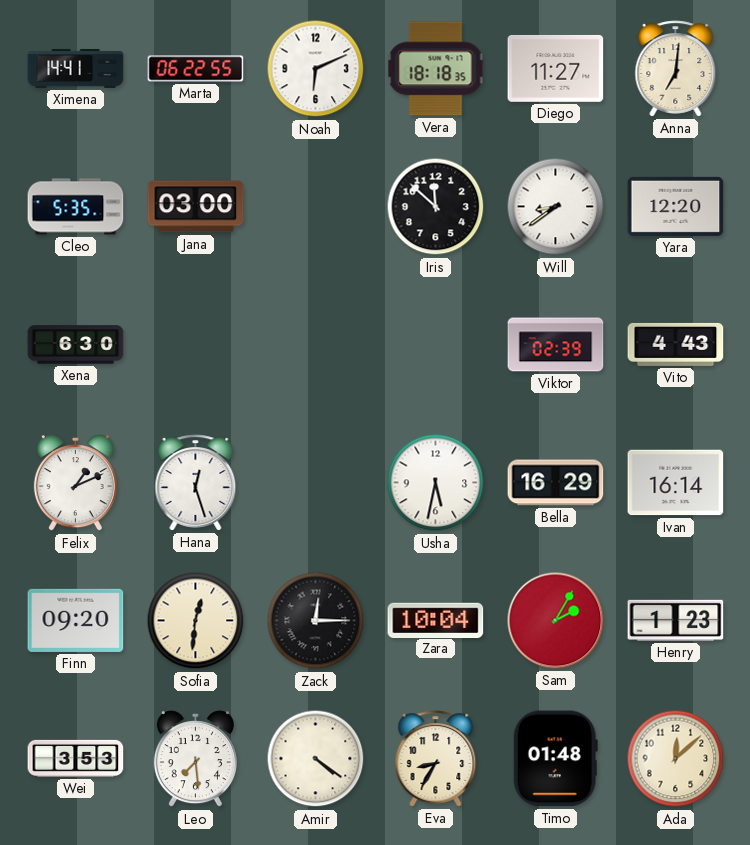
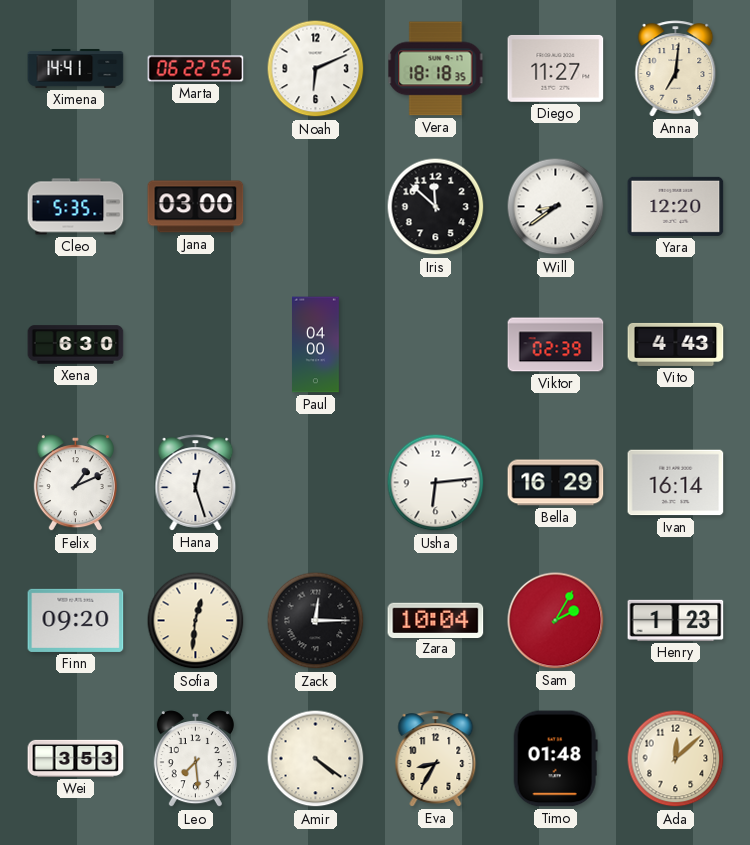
Paul: none -> 04:00 (316, 345)
Usha: 5:32 -> 6:14 (436, 483)
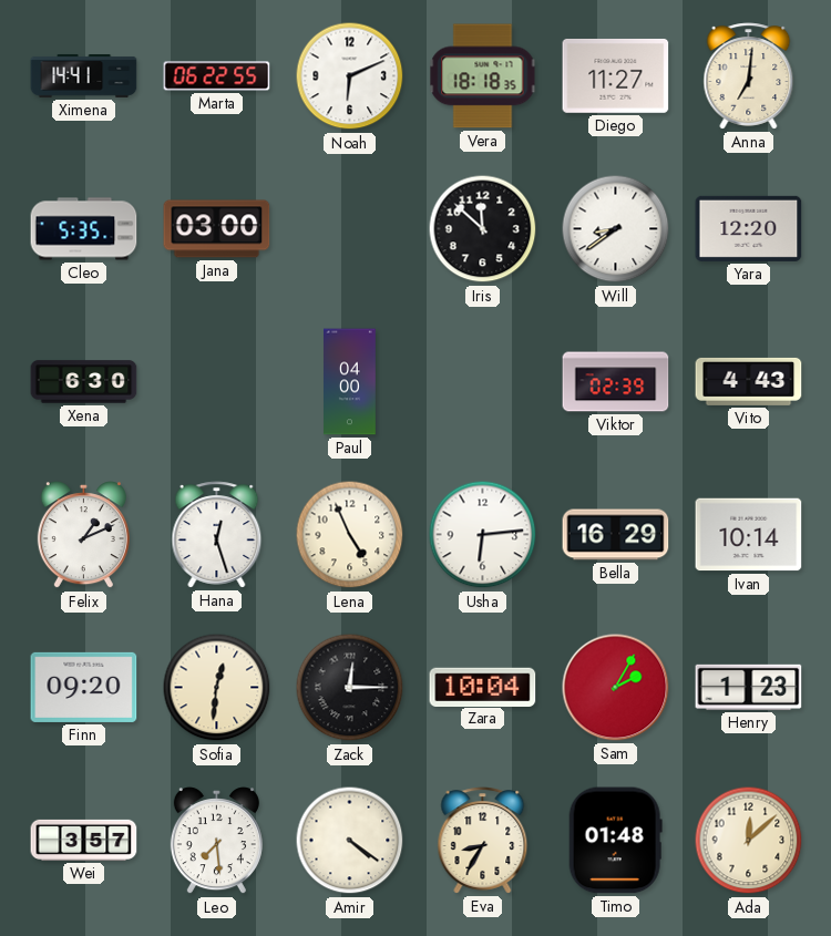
Lena: none -> 4:56 (350, 535)
Ivan: 16:14 -> 10:14 (749, 535)
Wei: 3:53 -> 3:57 (84, 840)
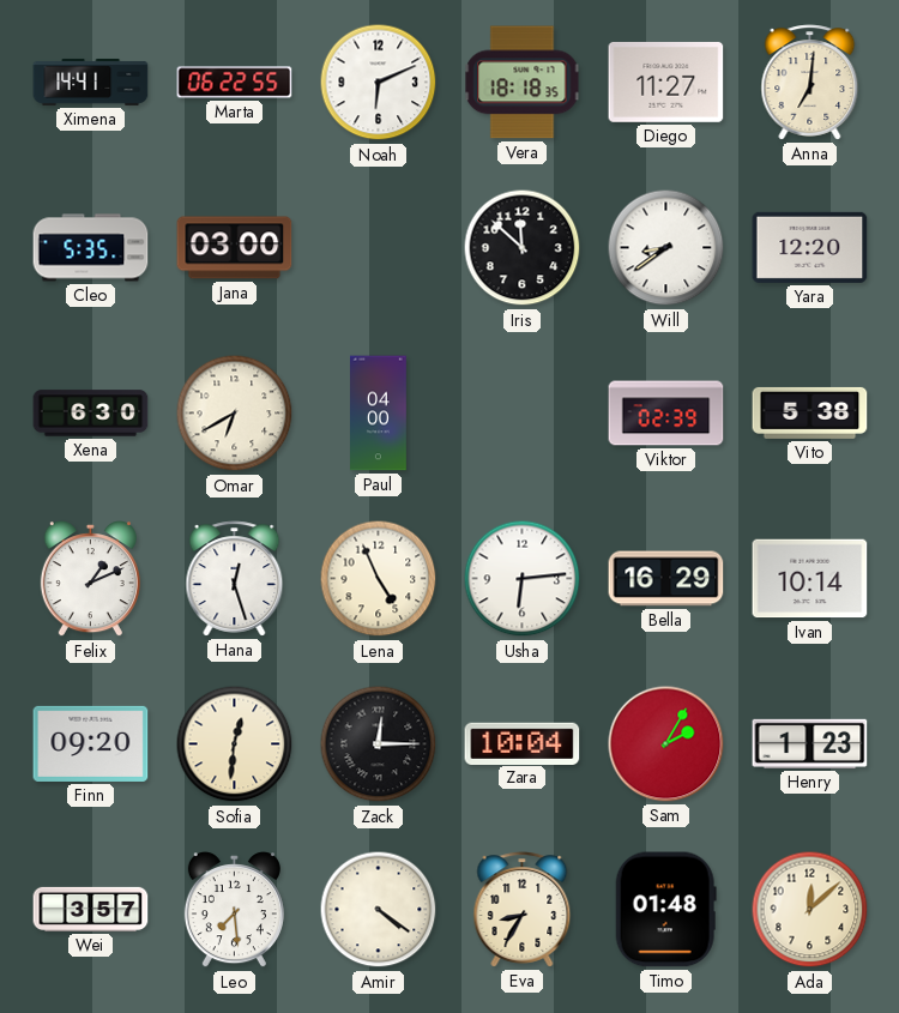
Omar: none -> 6:40 (235, 414)
Vito: 4:43 -> 5:38 (810, 412)
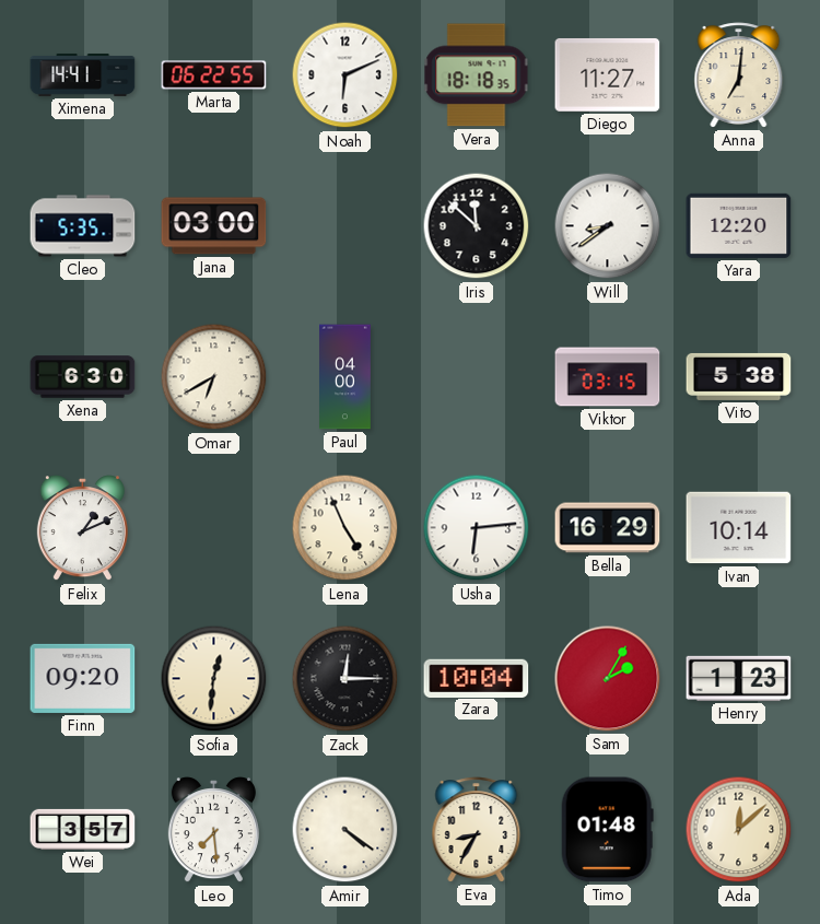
Viktor: 02:39 -> 03:15 (608, 377)
Hana: 12:27 -> none (235, 579)
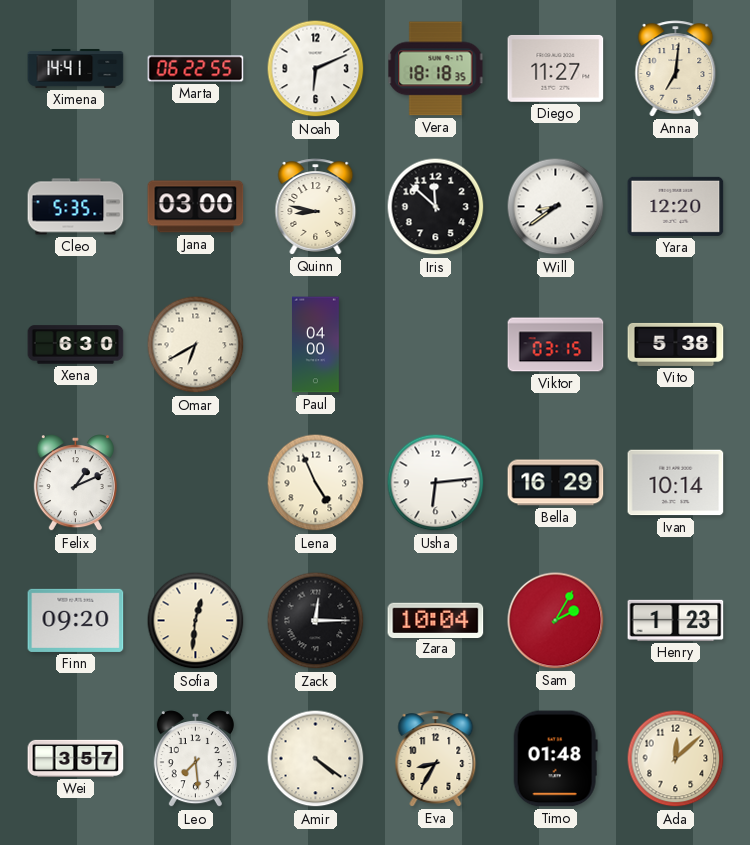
Quinn: none -> 8:47 (316, 207)
